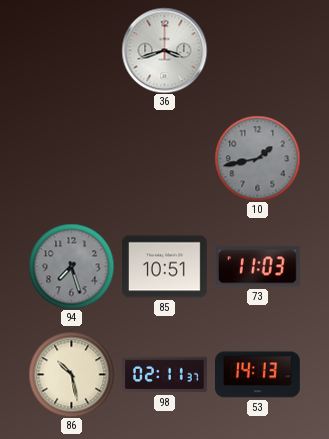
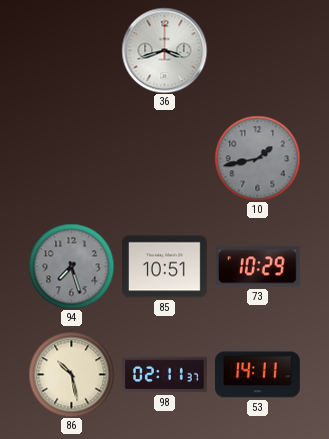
73: 11:03 -> 10:29 (257, 267)
53: 14:13 -> 14:11 (258, 375)
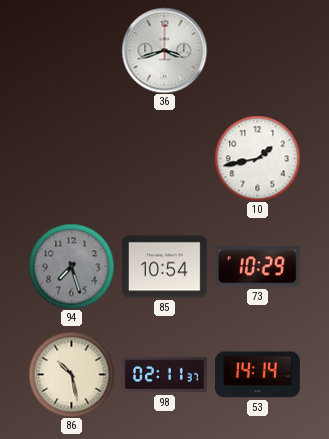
10 dial: grey -> white (257, 158)
85: 10:51 -> 10:54 (165, 267)
53: 14:11 -> 14:14 (258, 375)
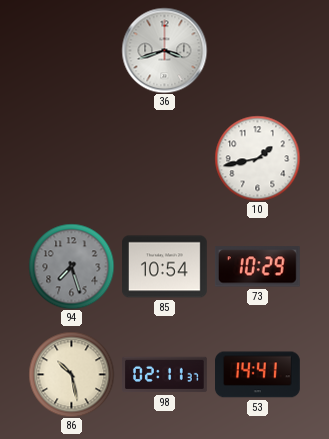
53: 14:14 -> 14:41 (258, 375)
